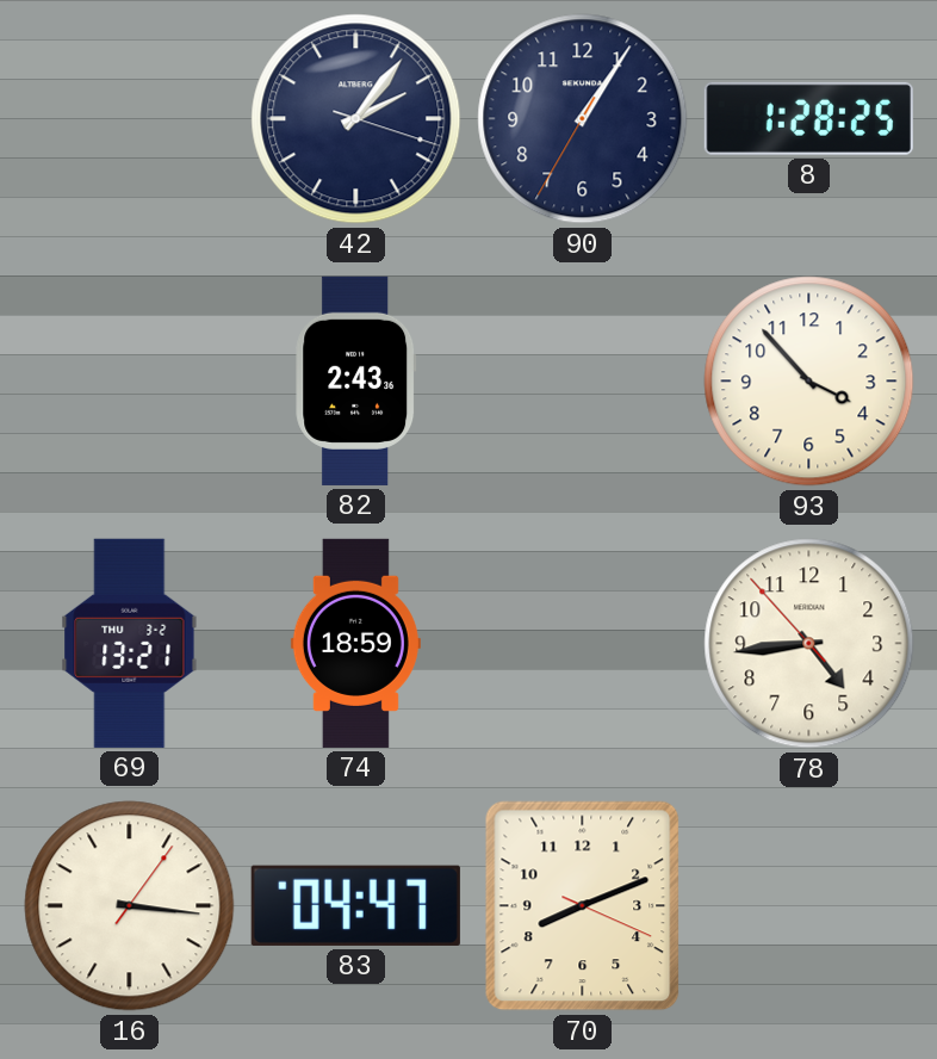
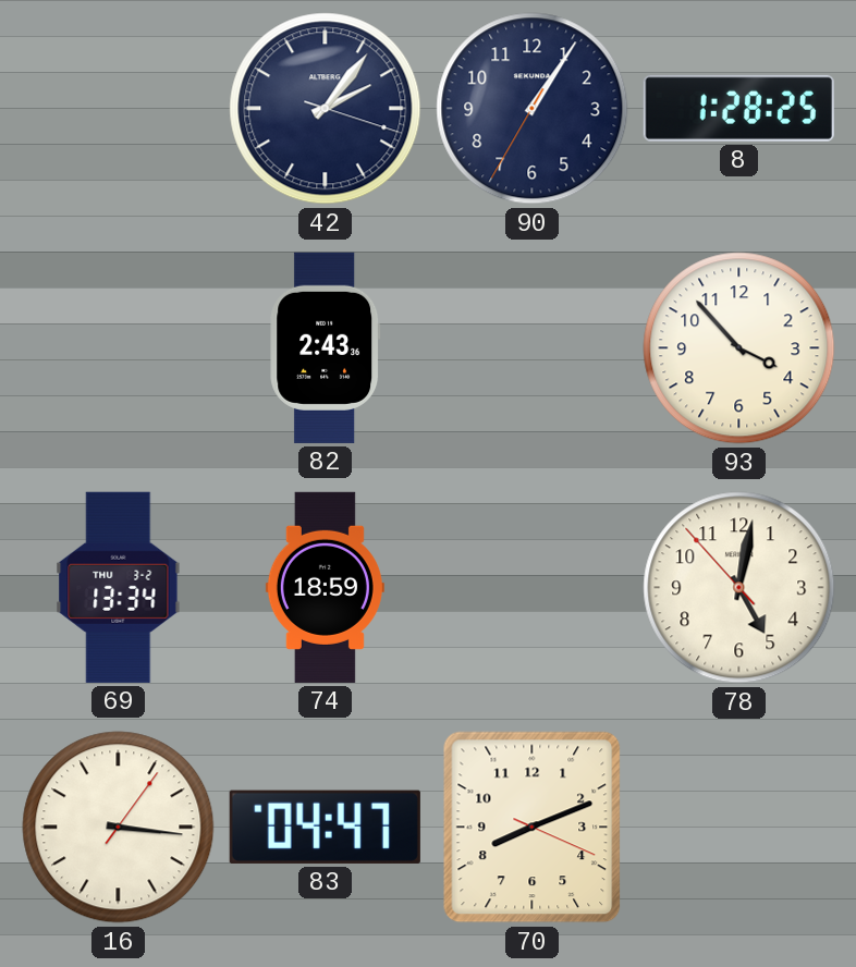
69: 13:21 -> 13:34 (119, 587)
78: 4:43 -> 5:01 (739, 588)
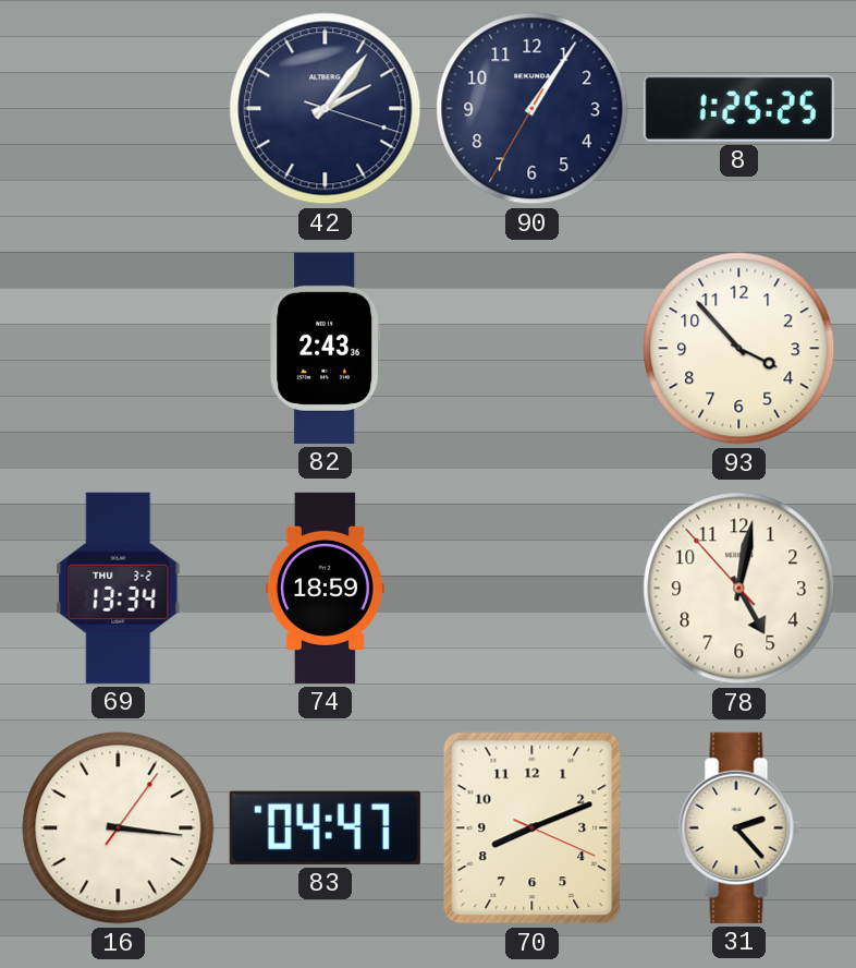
8: 1:28 -> 1:25 (738, 108)
31: none -> 2:23 (738, 827)
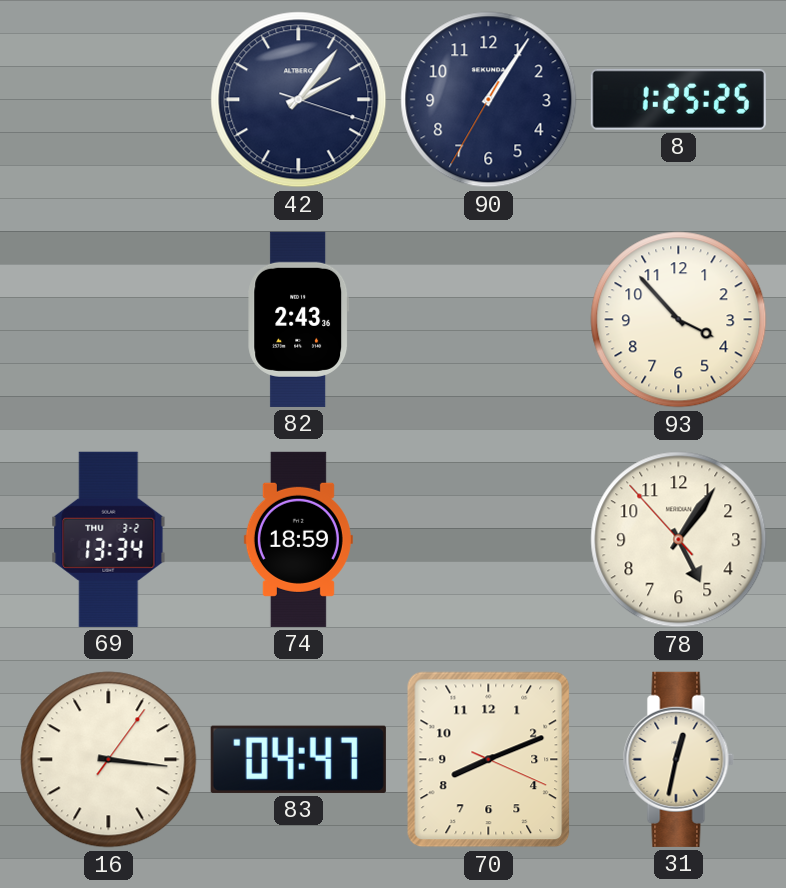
78: 5:01 -> 5:05 (679, 540)
31: 2:23 -> 12:32 (678, 759)
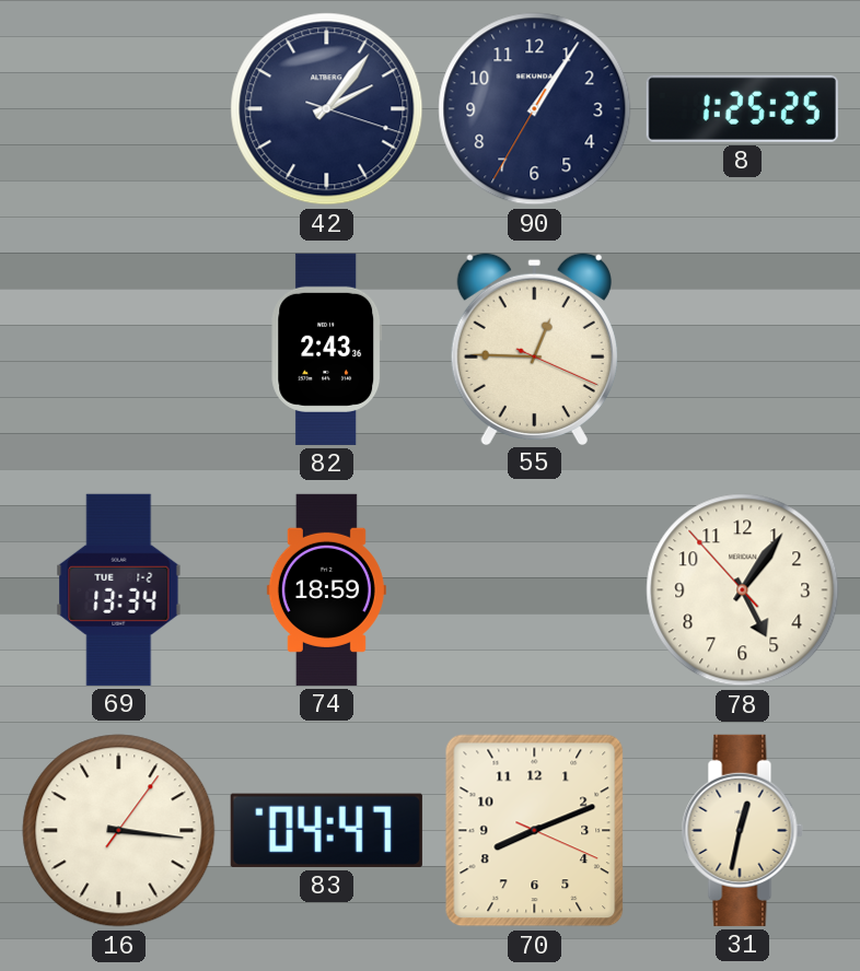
55: none -> 12:45 (534, 348)
93: 3:53 -> none (679, 320)
69 date: THU 3-2 -> TUE 1-2 (119, 589)
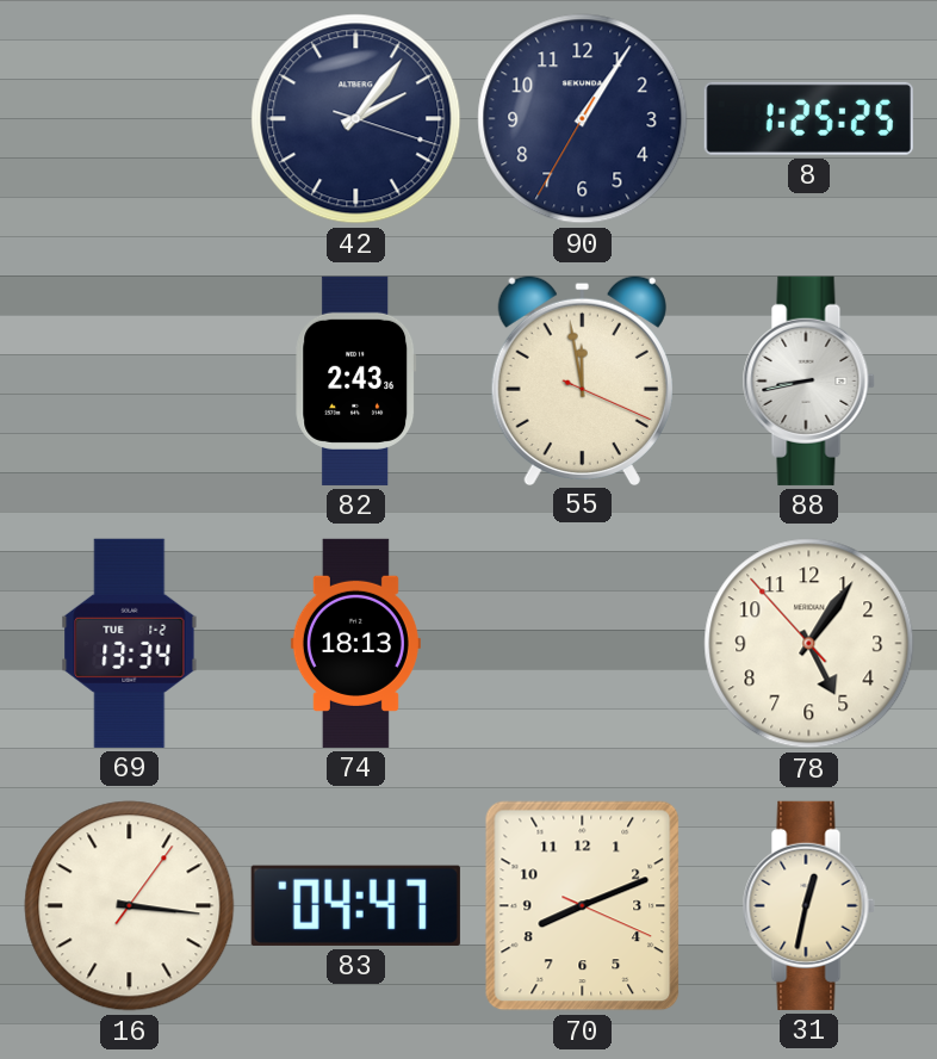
55: 12:45 -> 11:58 (582, 379)
88: none -> 8:43 (808, 380)
74: 18:59 -> 18:13 (355, 643)
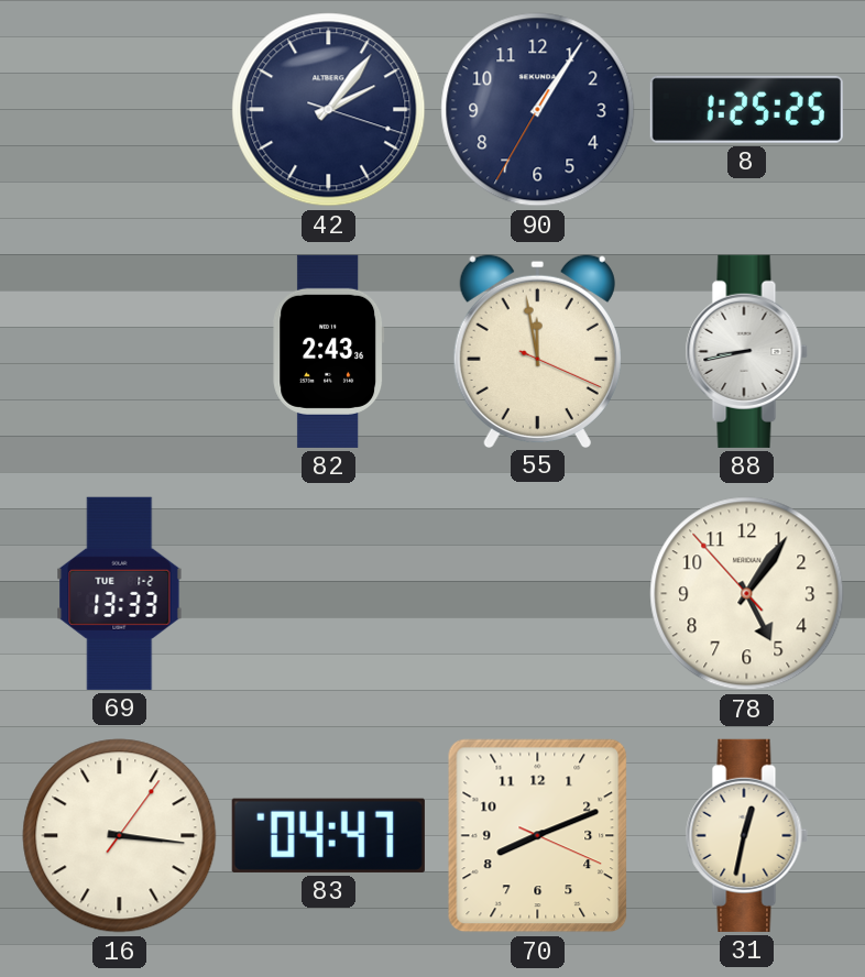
69: 13:34 -> 13:33 (120, 593)
74: 18:13 -> none (355, 643)
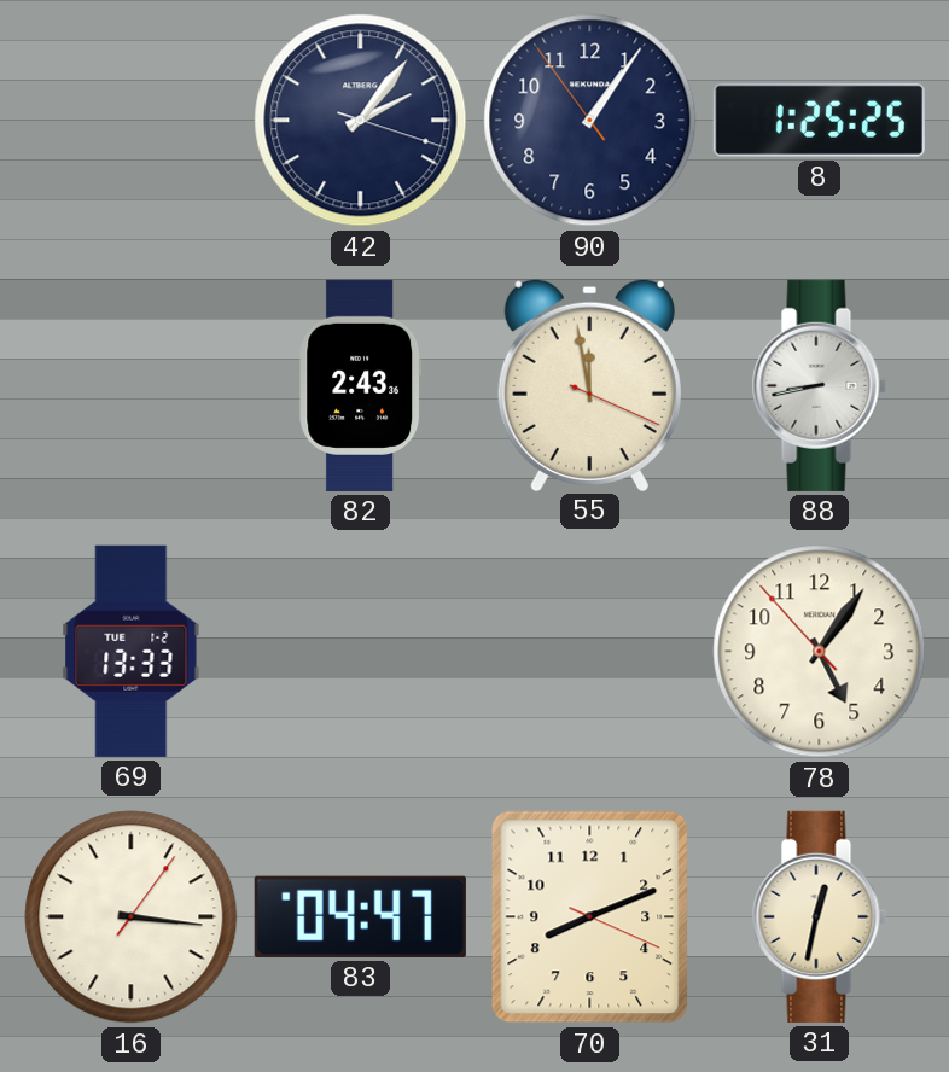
90: 1:05:35 -> 1:05:54 (590, 121)
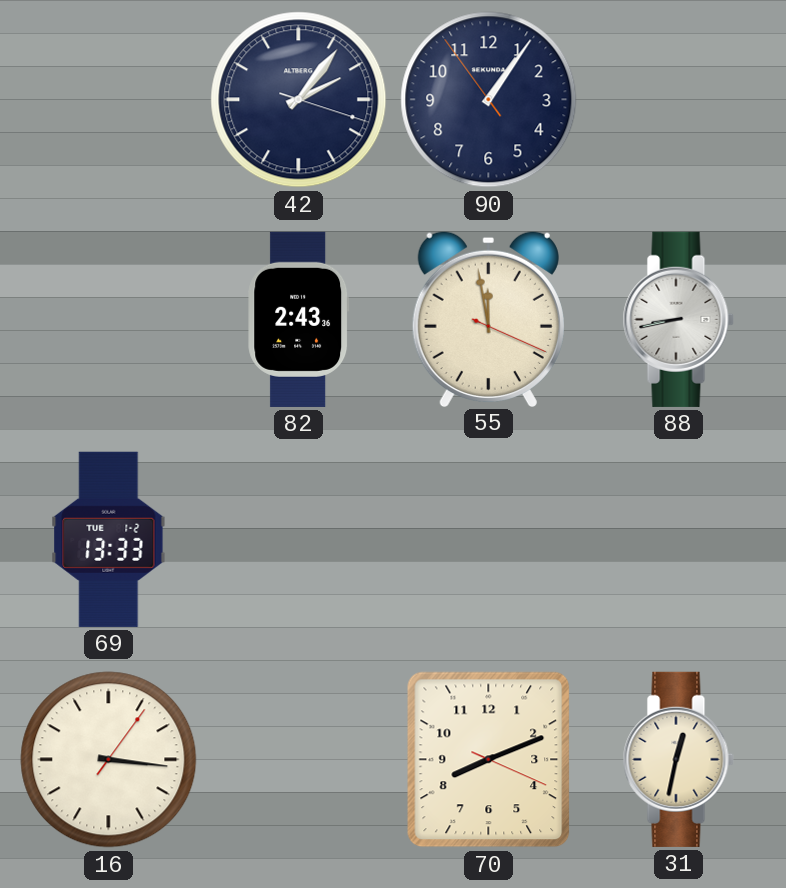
8: 1:25 -> none (819, 120)
78: 5:05 -> none (820, 652)
83: 04:47 -> none (360, 916)
